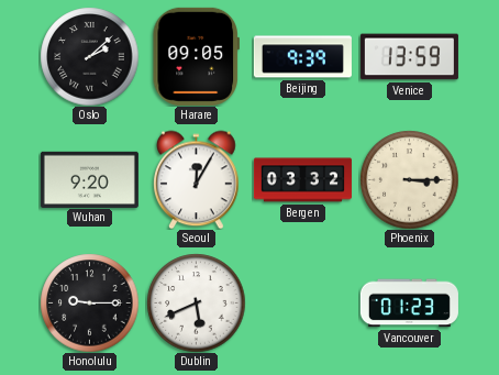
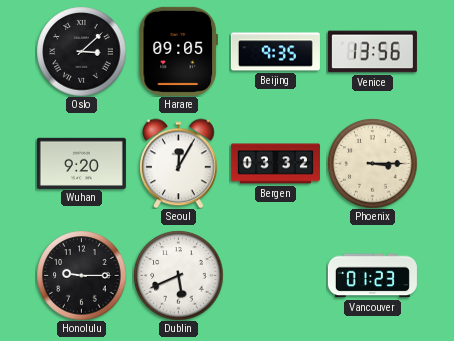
Oslo: 2:08 -> 3:08 (81, 51)
Beijing: 9:39 -> 9:35 (275, 52)
Venice: 13:59 -> 13:56 (372, 52)
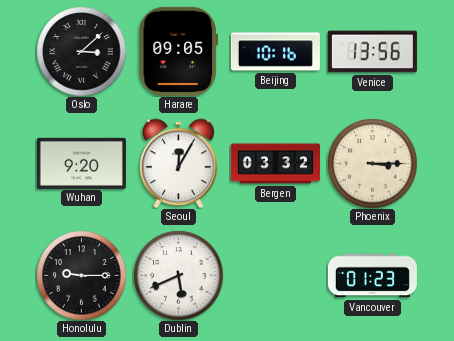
Beijing: 9:35 -> 10:16 (275, 52)
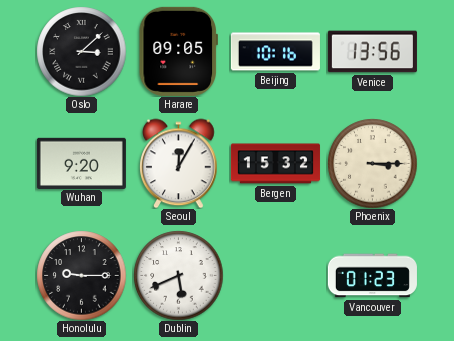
Bergen: 03:32 -> 15:32 (275, 164)
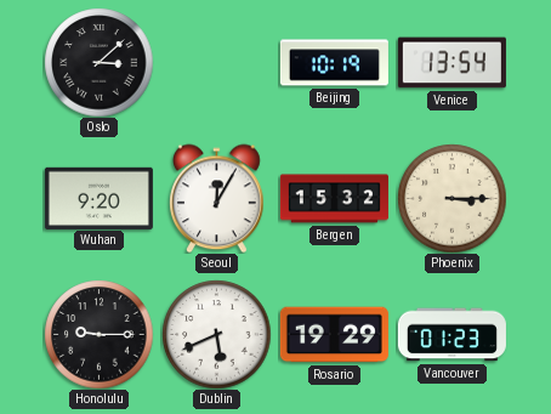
Harare: 09:05 -> none (178, 51)
Beijing: 10:16 -> 10:19 (334, 63)
Venice: 13:56 -> 13:54 (451, 63)
Rosario: none -> 19:29 (334, 335)
